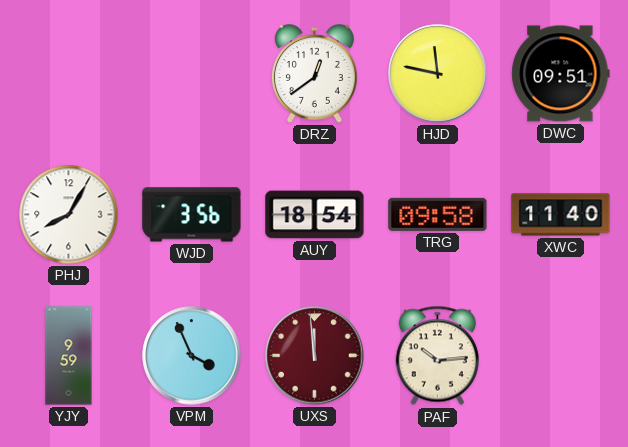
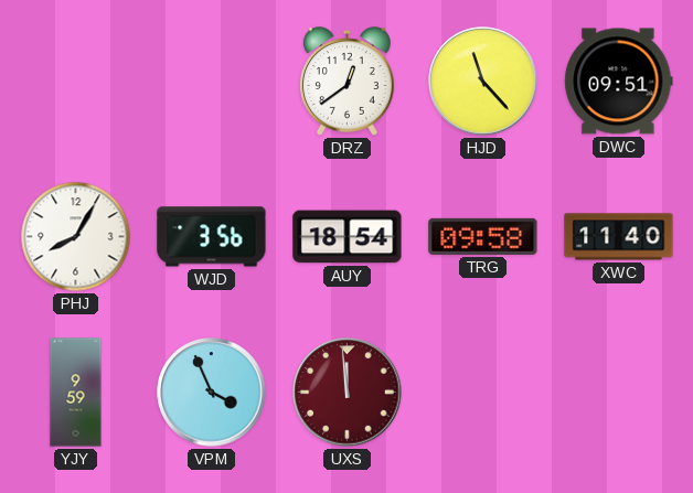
HJD: 11:47 -> 11:23 (483, 82)
PAF: 10:14 -> none (437, 356)
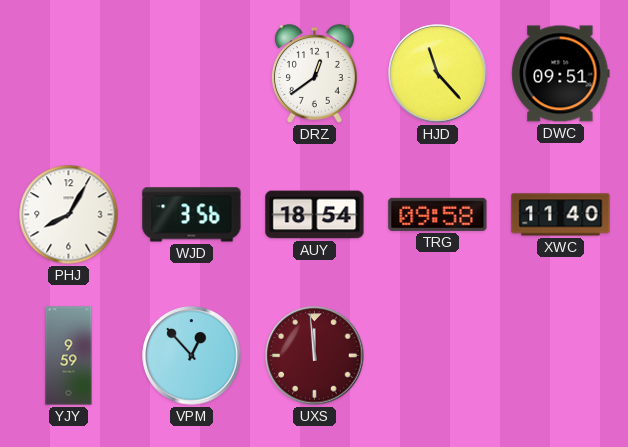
VPM: 3:56 -> 12:53 (192, 356)
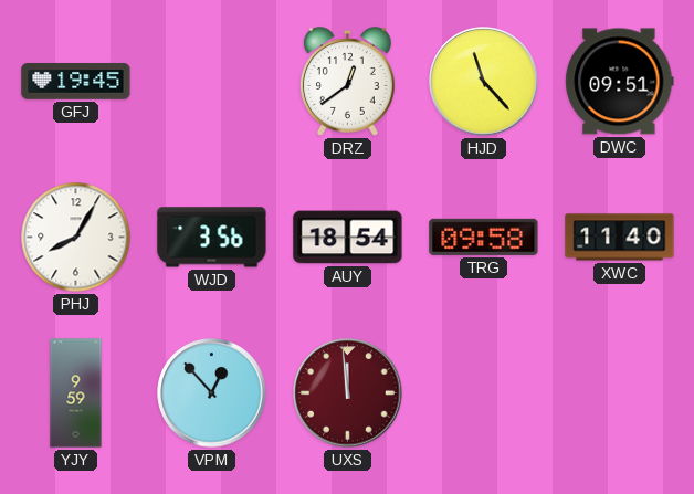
GFJ: none -> 19:45 (76, 82)
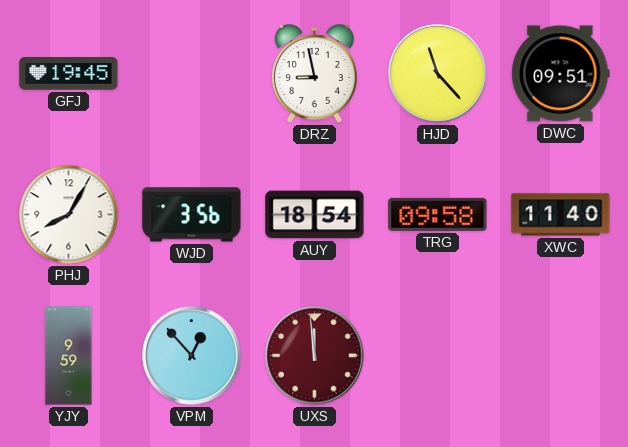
DRZ: 12:39 -> 8:58 (314, 74)
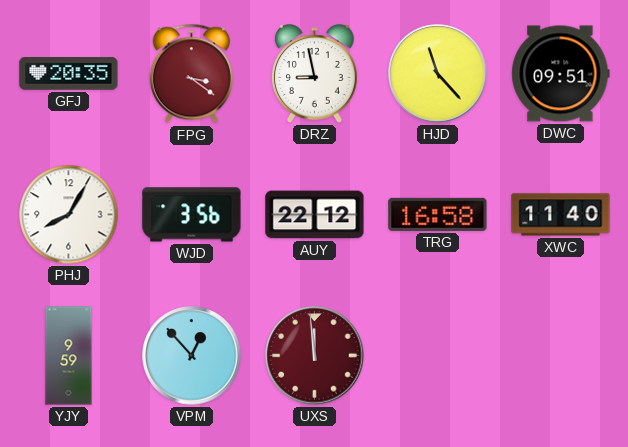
GFJ: 19:45 -> 20:35 (69, 74)
FPG: none -> 3:21 (191, 74)
AUY: 18:54 -> 22:12 (315, 215)
TRG: 09:58 -> 16:58 (438, 214)
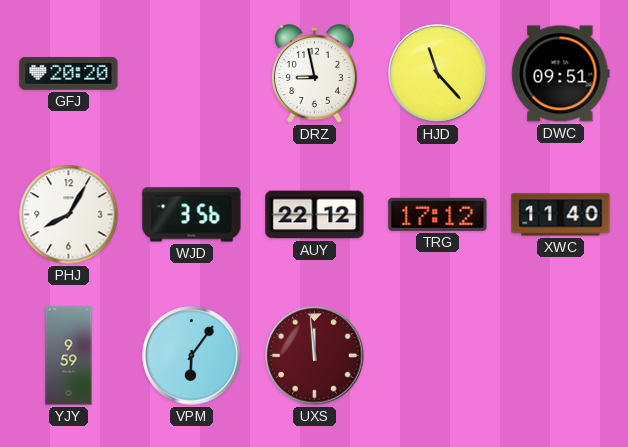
GFJ: 20:35 -> 20:20 (69, 74)
FPG: 3:21 -> none (191, 74)
TRG: 16:58 -> 17:12 (438, 214)
VPM: 12:53 -> 6:06 (192, 356)
